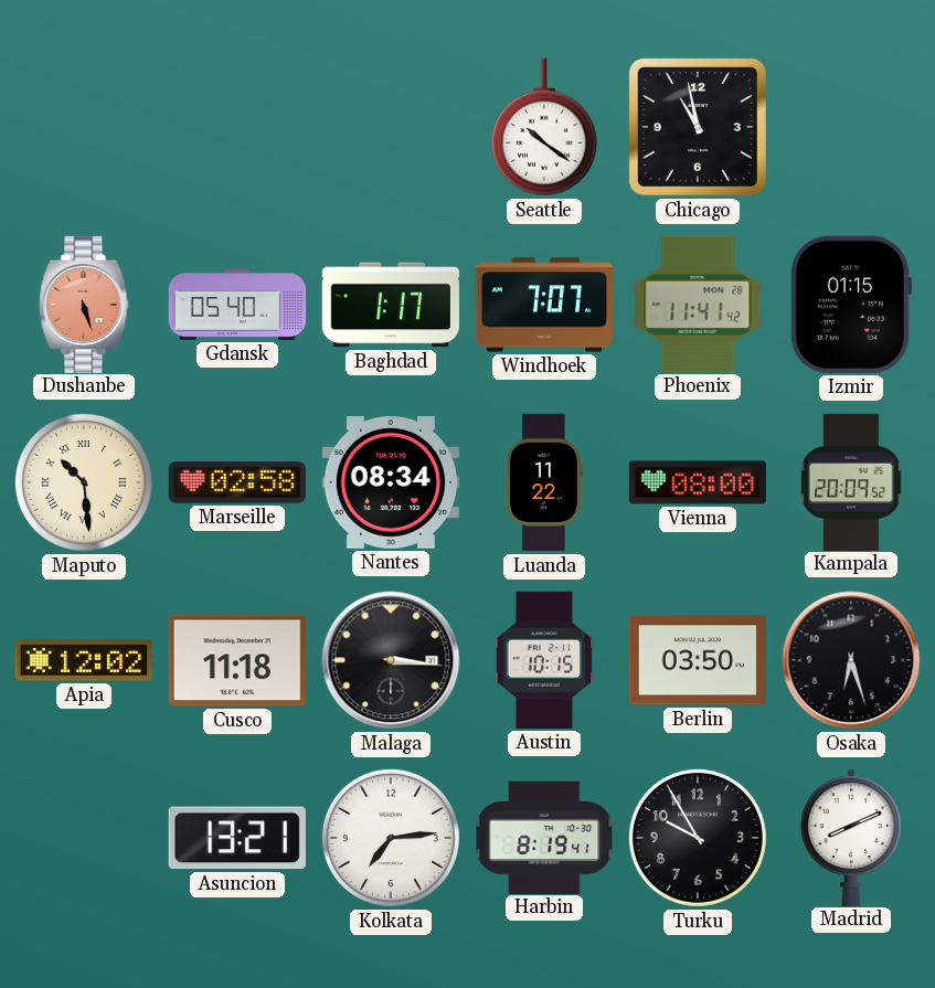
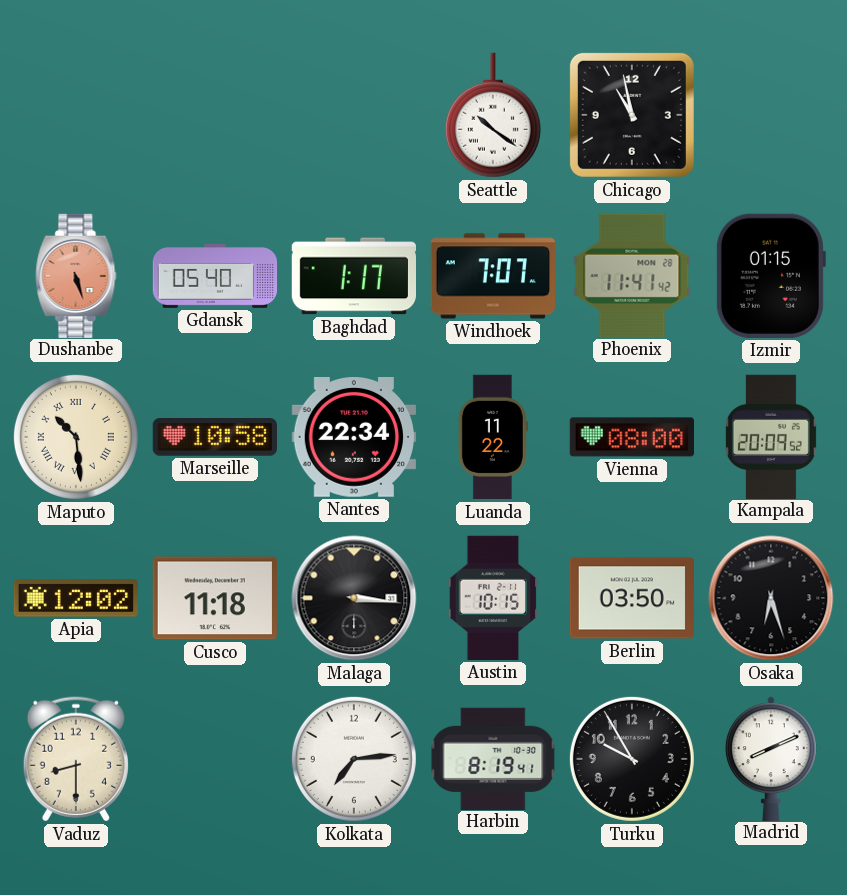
Marseille: 02:58 -> 10:58 (215, 438)
Nantes: 08:34 -> 22:34 (354, 438)
Vaduz: none -> 8:30 (76, 759)
Asuncion: 13:21 -> none (237, 838)
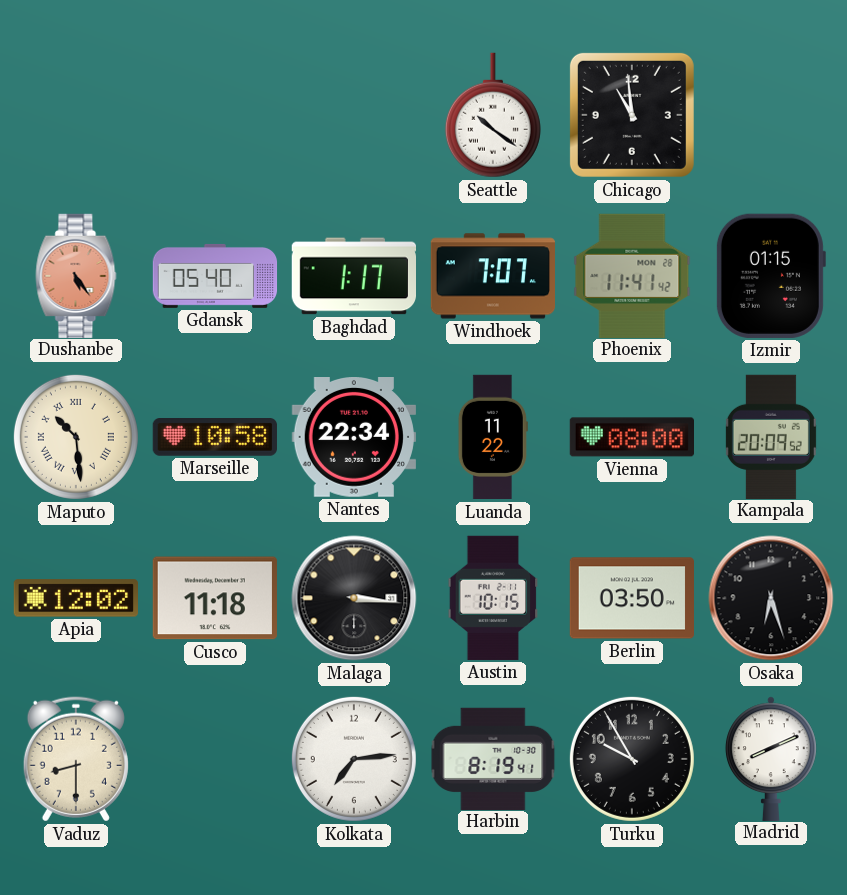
Chicago: 10:58 -> 10:59 (632, 115)
Dushanbe: 5:27 -> 5:24 (76, 275)
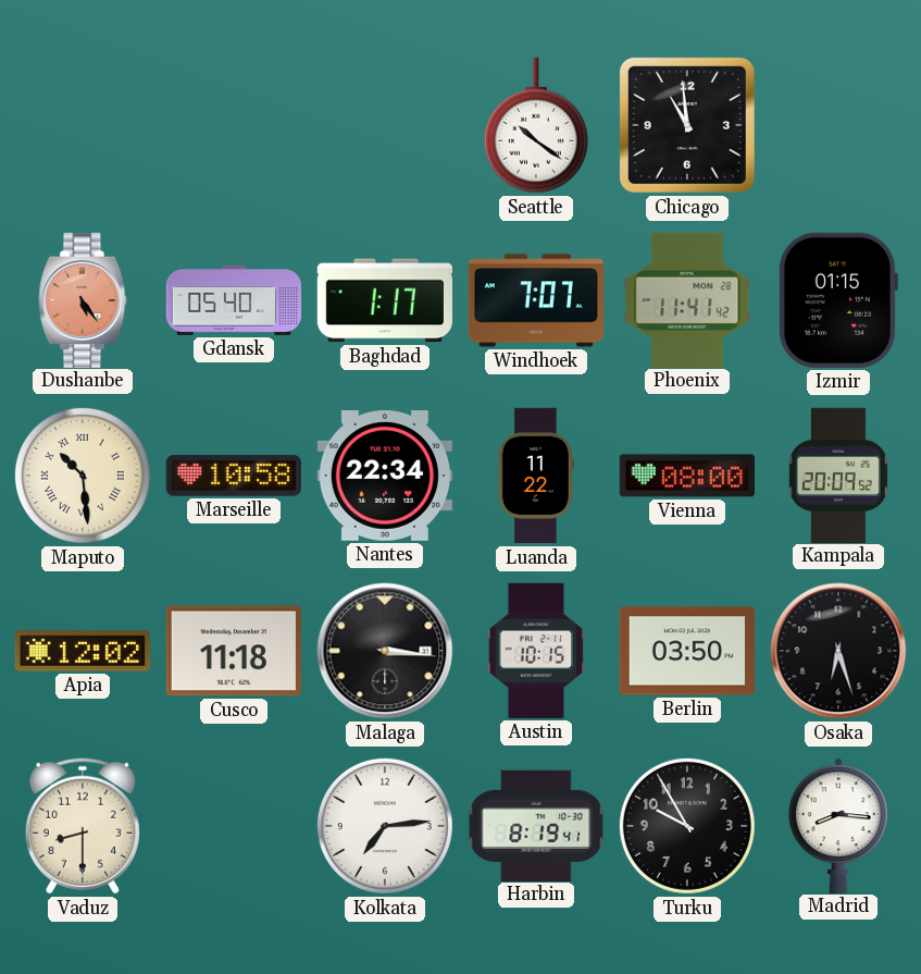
Madrid: 8:11 -> 8:16 (838, 825)
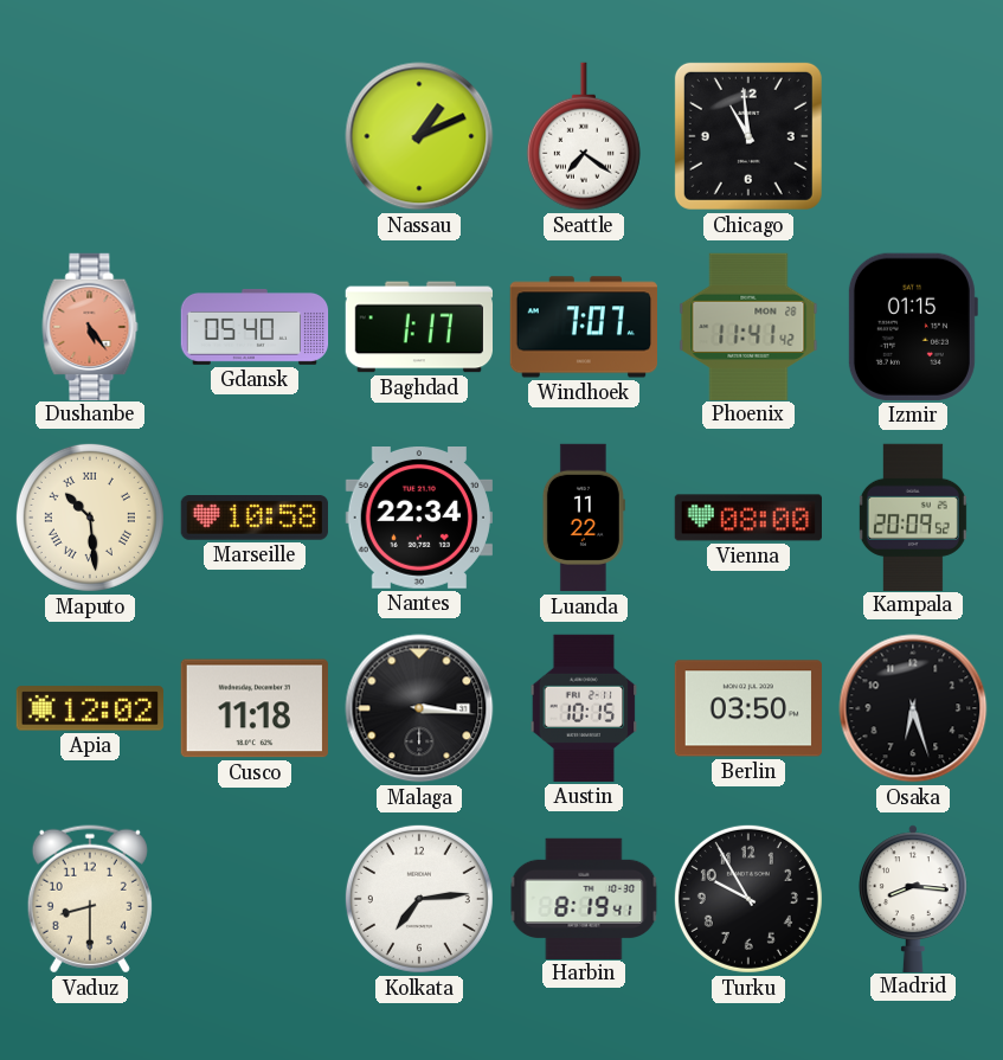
Nassau: none -> 1:11 (419, 136)
Seattle: 10:21 -> 7:21 (584, 136)
